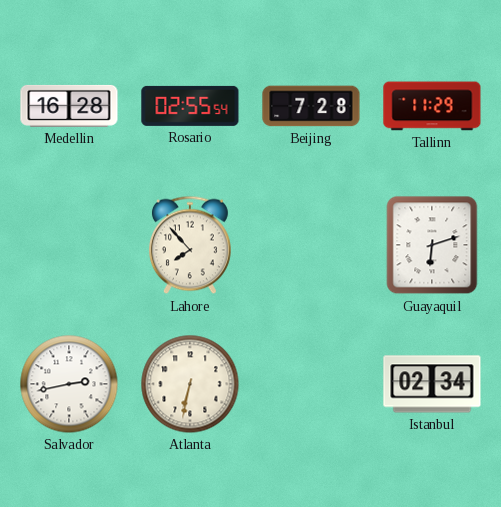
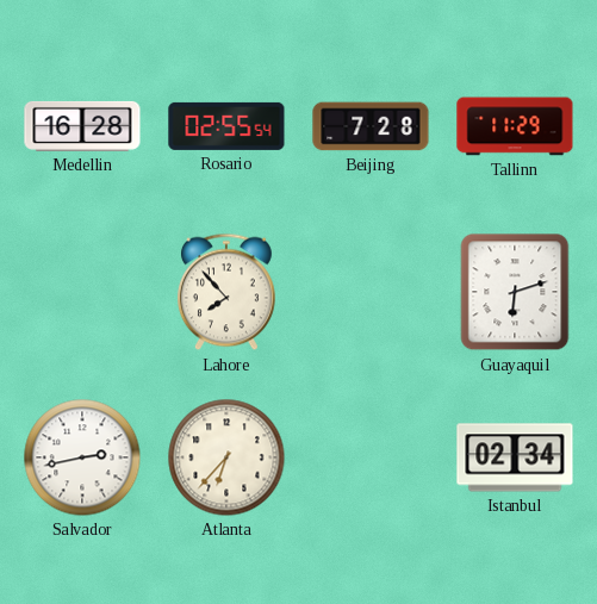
Atlanta: 6:32 -> 6:37 (226, 457)
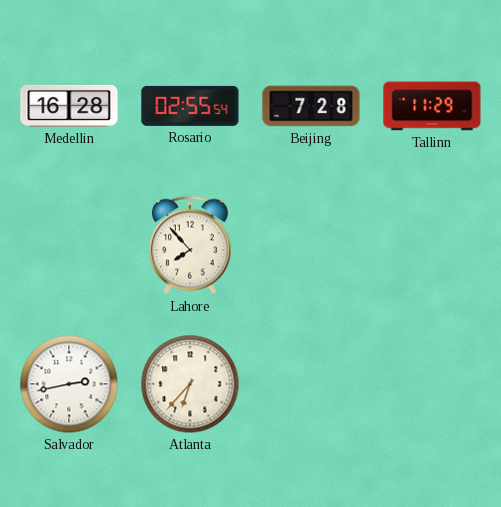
Guayaquil: 6:12 -> none (515, 292)
Istanbul: 02:34 -> none (515, 457)
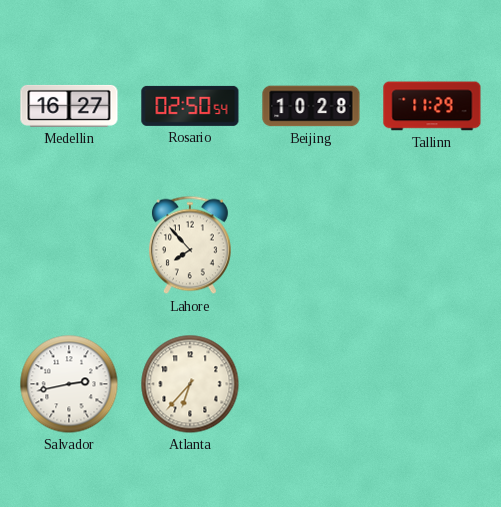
Medellin: 16:28 -> 16:27 (69, 106)
Rosario: 02:55 -> 02:50 (190, 106)
Beijing: 7:28 -> 10:28 (311, 106)
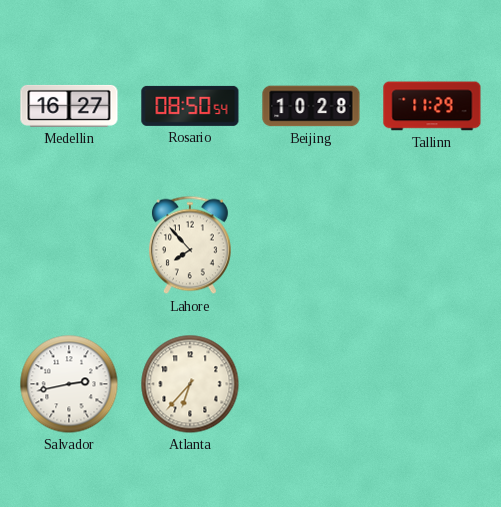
Rosario: 02:50 -> 08:50 (190, 106)
